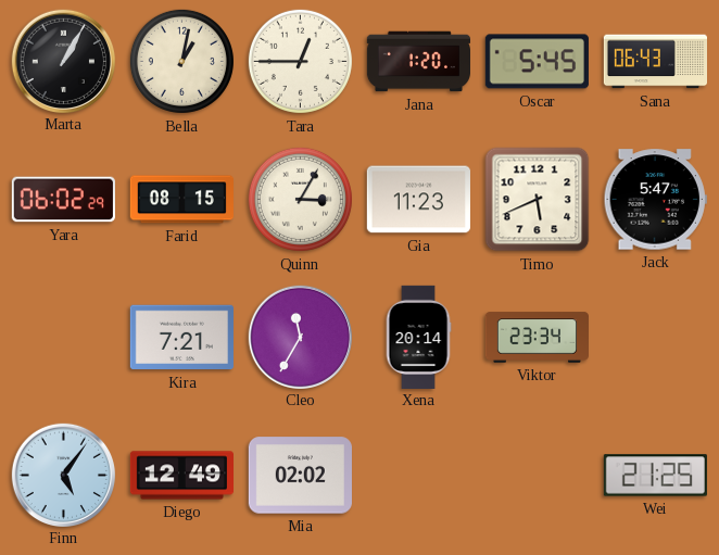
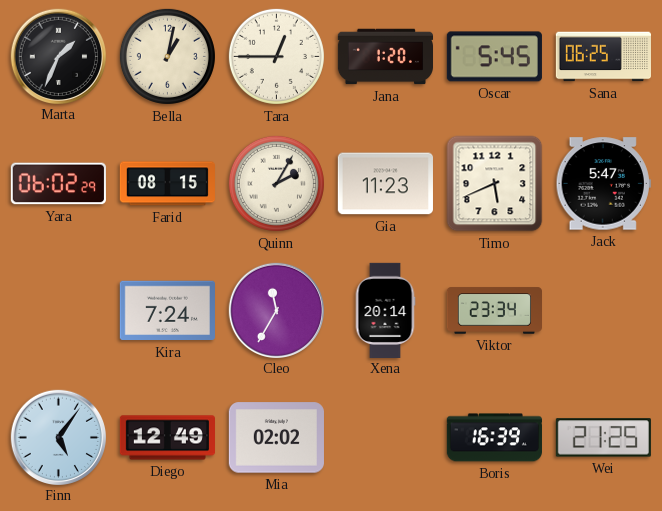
Marta: 1:05 -> 1:34 (58, 56)
Sana: 06:43 -> 06:25 (603, 57)
Quinn: 3:05 -> 2:05 (276, 183)
Kira: 7:21 -> 7:24 (167, 311)
Boris: none -> 16:39 (494, 438)
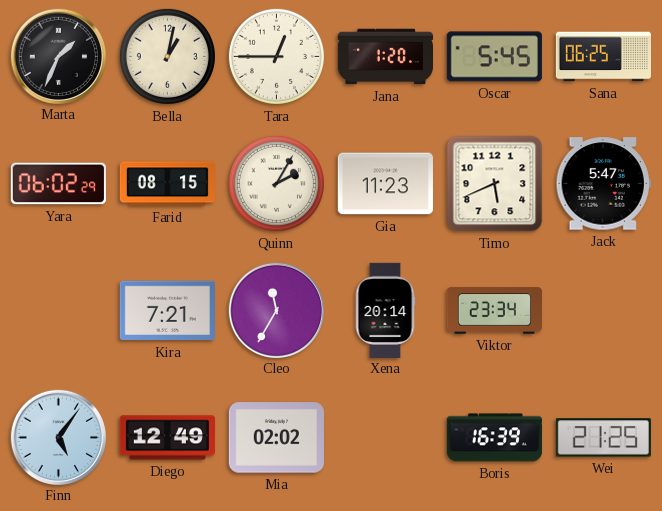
Kira: 7:24 -> 7:21 (167, 311)
